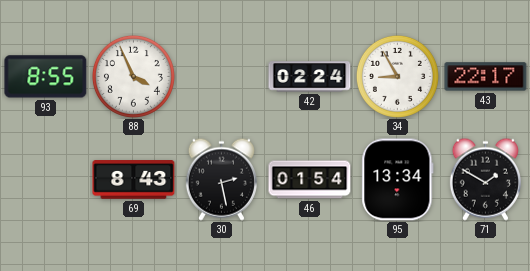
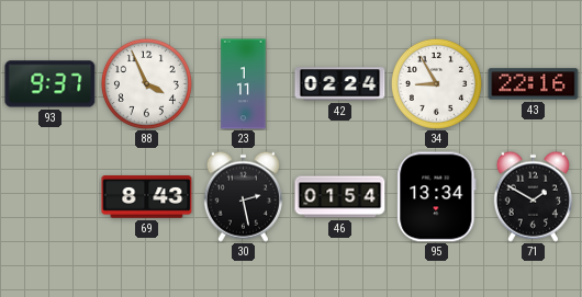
93: 8:55 -> 9:37 (51, 84)
23: none -> 1:11 (244, 84)
43: 22:17 -> 22:16 (534, 84)
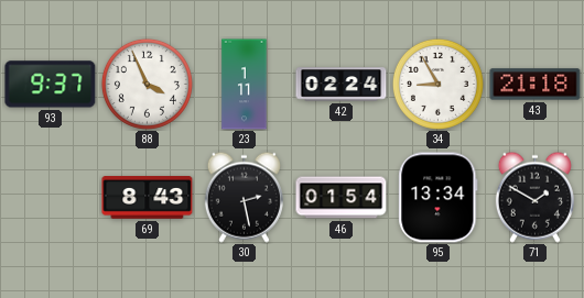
43: 22:16 -> 21:18 (536, 85)
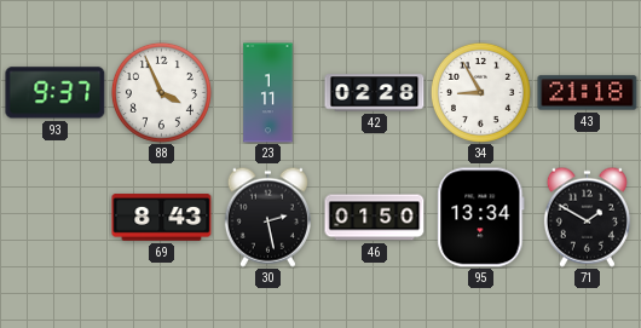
42: 02:24 -> 02:28 (375, 93)
46: 01:54 -> 01:50 (375, 218)
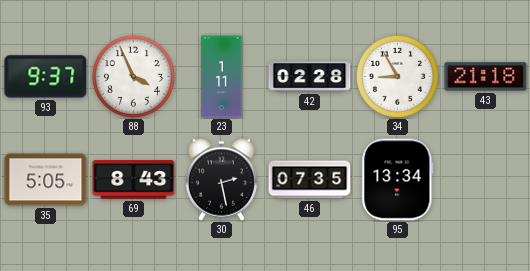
35: none -> 5:05 (46, 180)
46: 01:50 -> 07:35 (310, 180)
71: 1:50 -> none (587, 217)
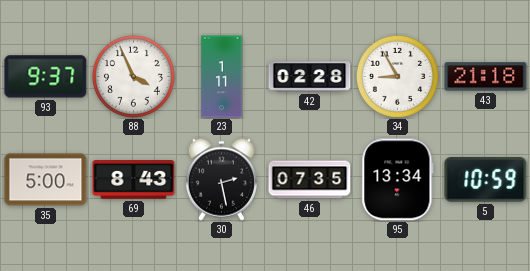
35: 5:05 -> 5:00 (46, 180)
5: none -> 10:59 (486, 180)
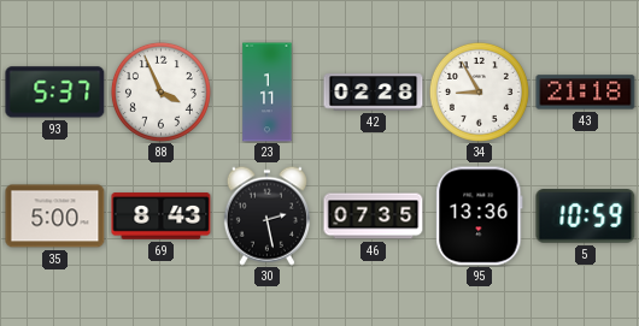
93: 9:37 -> 5:37 (55, 93)
95: 13:34 -> 13:36 (480, 217)
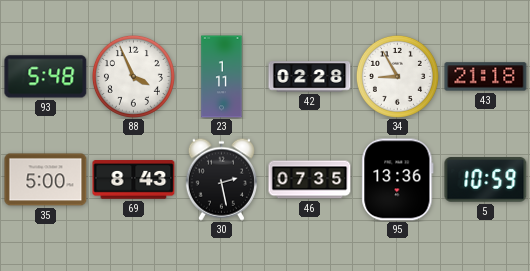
93: 5:37 -> 5:48 (46, 77)
